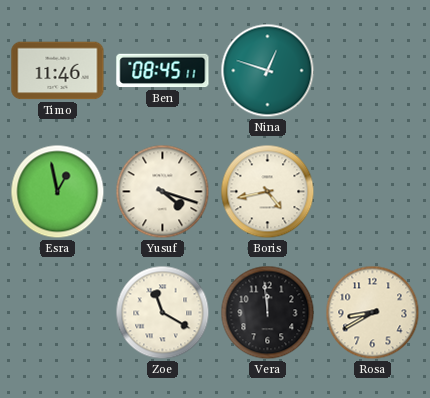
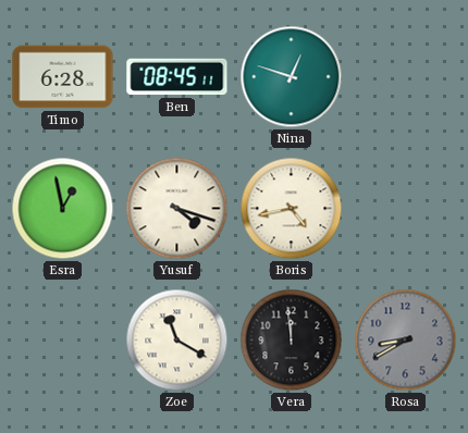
Timo: 11:46 -> 6:28 (63, 77)
Rosa dial: cream -> grey (406, 341)
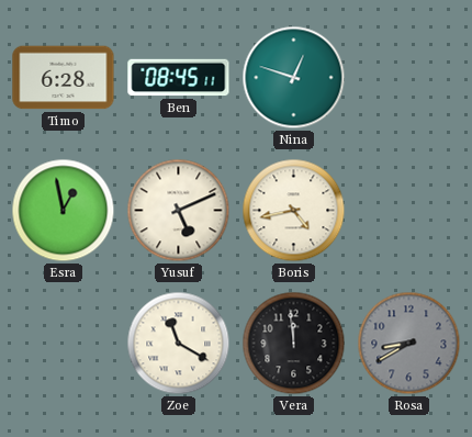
Yusuf: 4:18 -> 5:11 (179, 211)
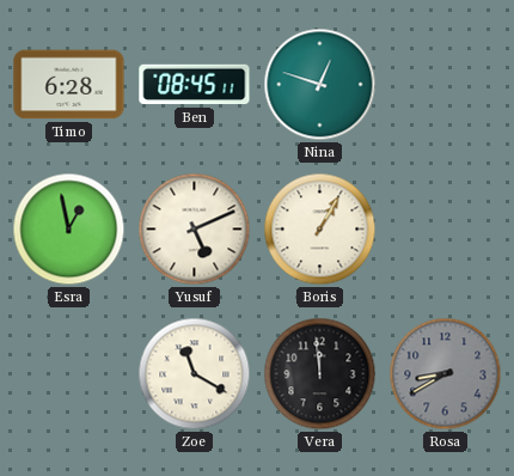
Boris: 4:43 -> 1:05 (320, 230)
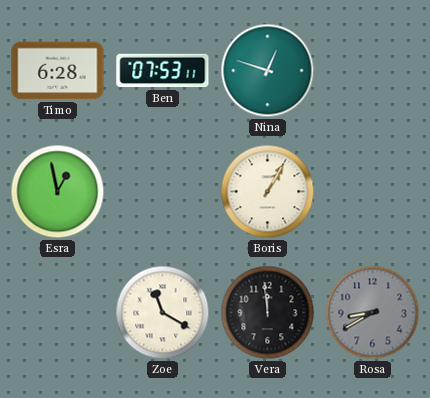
Ben: 08:45 -> 07:53 (163, 71)
Yusuf: 5:11 -> none (195, 230)
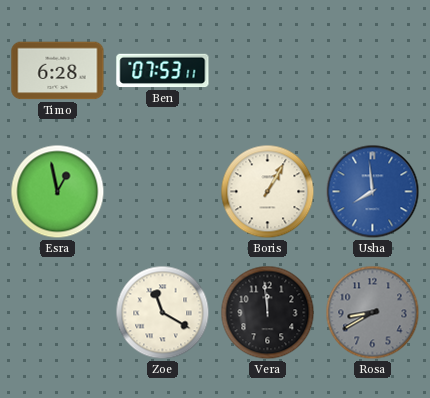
Nina: 12:48 -> none (268, 71)
Usha: none -> 7:59 (373, 192)
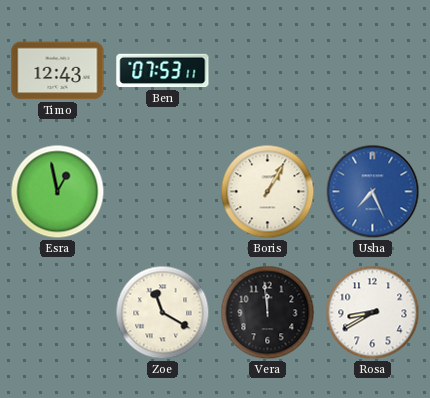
Timo: 6:28 -> 12:43 (58, 71)
Usha: 7:59 -> 7:26 (373, 192)
Rosa dial: grey -> white (373, 313)
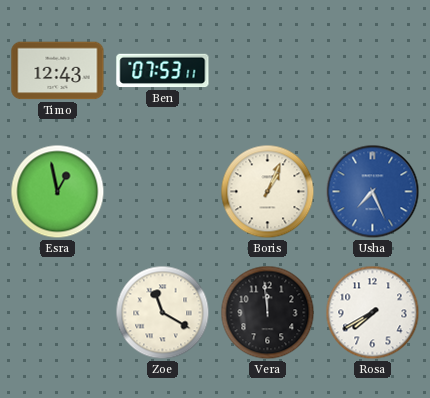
Boris: 1:05 -> 1:04 (268, 192)
Rosa: 8:40 -> 7:40 (373, 313)
